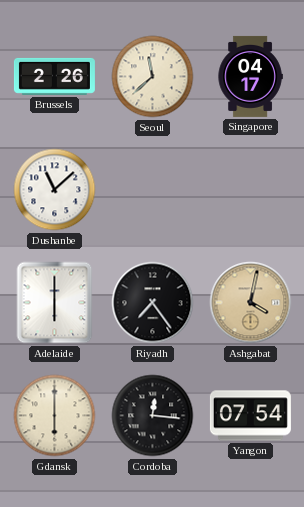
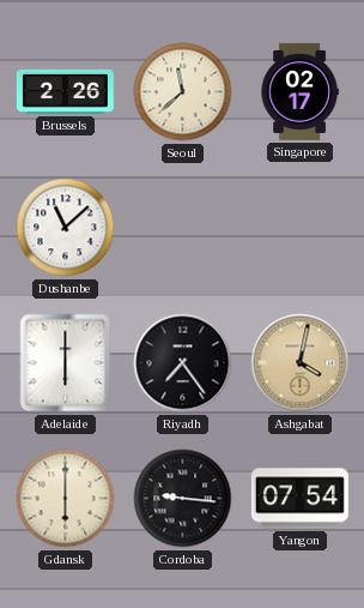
Singapore: 04:17 -> 02:17 (299, 91)
Cordoba: 12:16 -> 9:16 (183, 499)
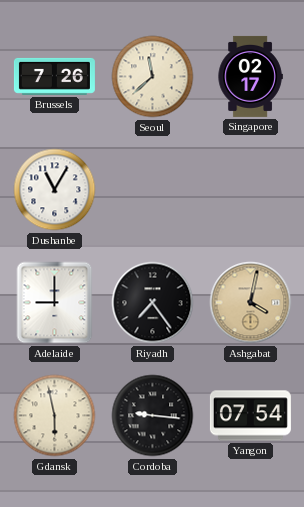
Brussels: 2:26 -> 7:26 (54, 76)
Dushanbe: 11:08 -> 11:05 (55, 190)
Adelaide: 6:00 -> 9:00 (55, 303)
Gdansk: 6:00 -> 5:58 (55, 416)
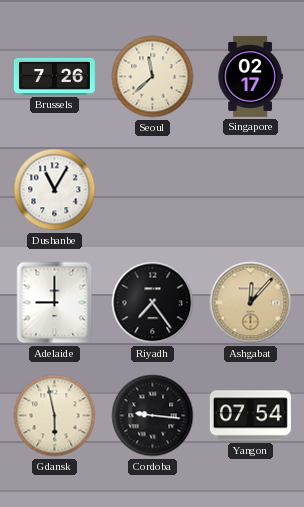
Ashgabat: 4:02 -> 12:07 (251, 303)
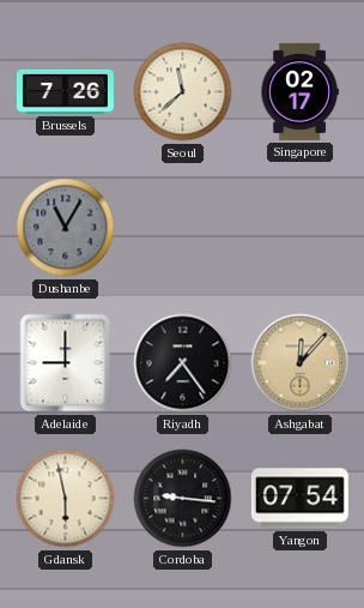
Dushanbe dial: white -> grey (66, 228)
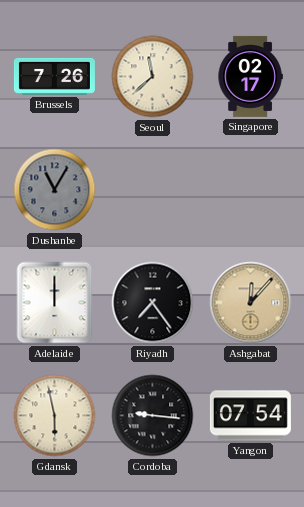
Adelaide: 9:00 -> 12:00 (55, 303)
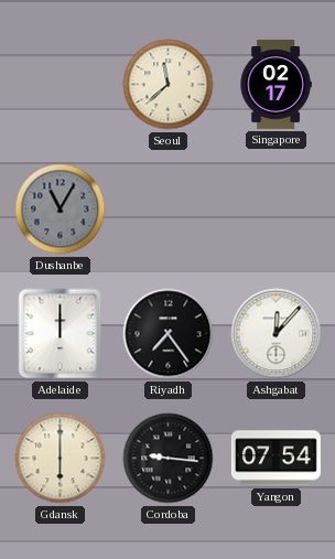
Brussels: 7:26 -> none (54, 76)
Ashgabat dial: champagne -> white (277, 334)
Gdansk: 5:58 -> 6:00 (61, 459)
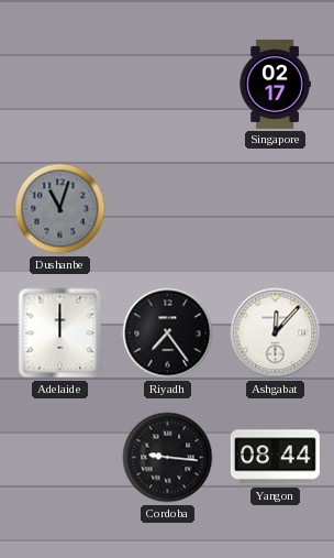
Seoul: 11:38 -> none (169, 85)
Dushanbe: 11:05 -> 11:03 (60, 209)
Gdansk: 6:00 -> none (61, 459)
Yangon: 07:54 -> 08:44 (275, 458)
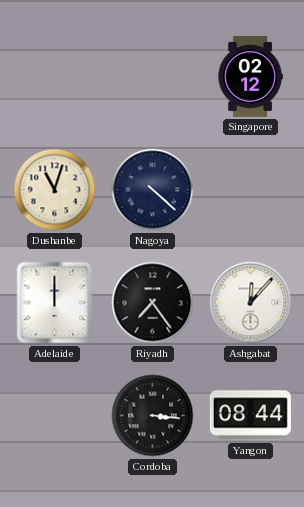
Singapore: 02:17 -> 02:12 (250, 76)
Dushanbe dial: grey -> cream (55, 190)
Nagoya: none -> 4:22 (153, 190)
Cordoba: 9:16 -> 3:16 (153, 416)
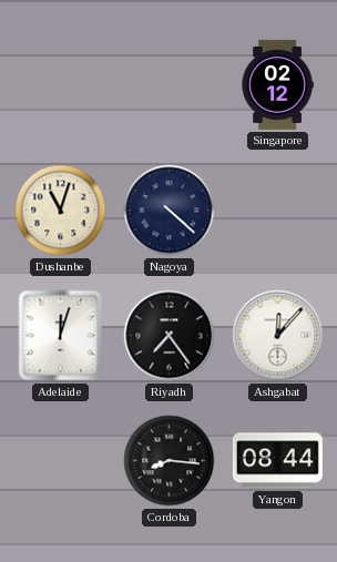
Adelaide: 12:00 -> 12:03 (61, 336)
Cordoba: 3:16 -> 8:16 (170, 461)
